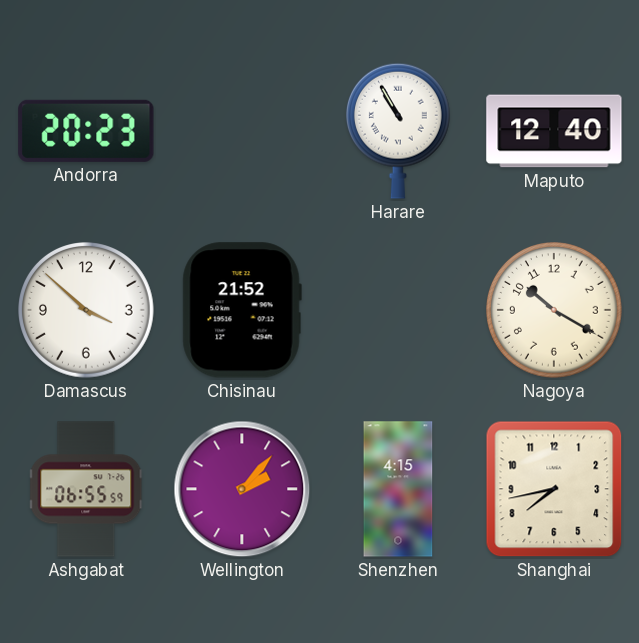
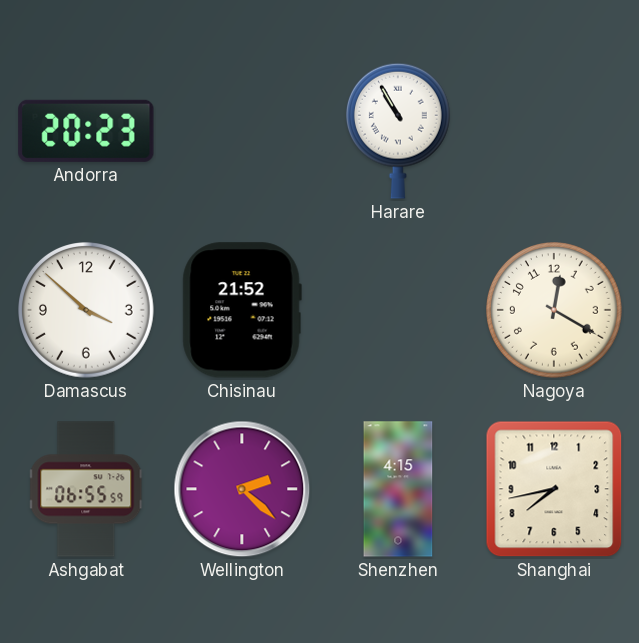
Maputo: 12:40 -> none (554, 131)
Nagoya: 10:20 -> 12:20 (555, 311)
Wellington: 2:07 -> 2:22 (242, 489)
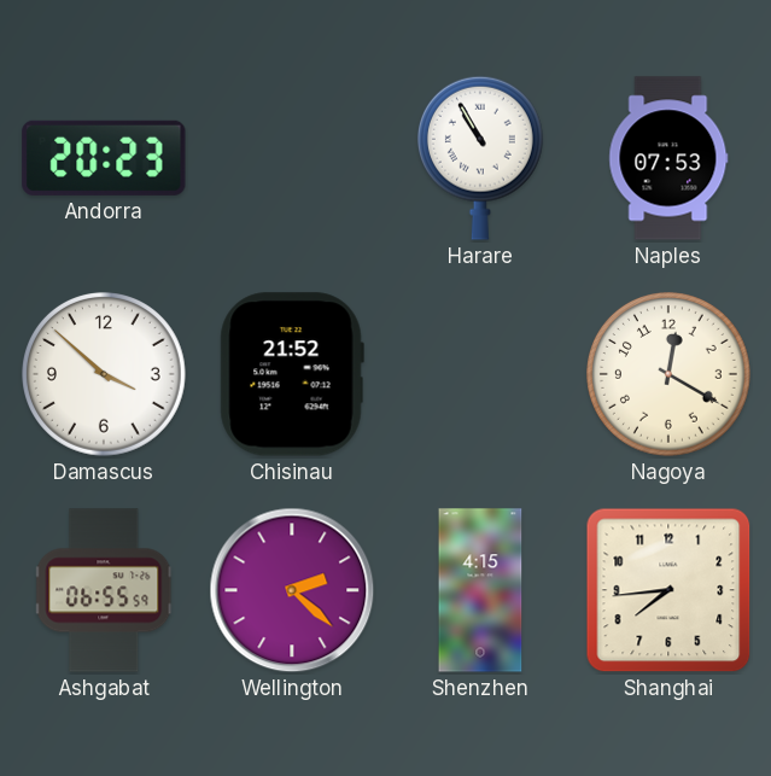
Naples: none -> 07:53 (668, 158)
Shanghai: 7:43 -> 7:44 (668, 590)
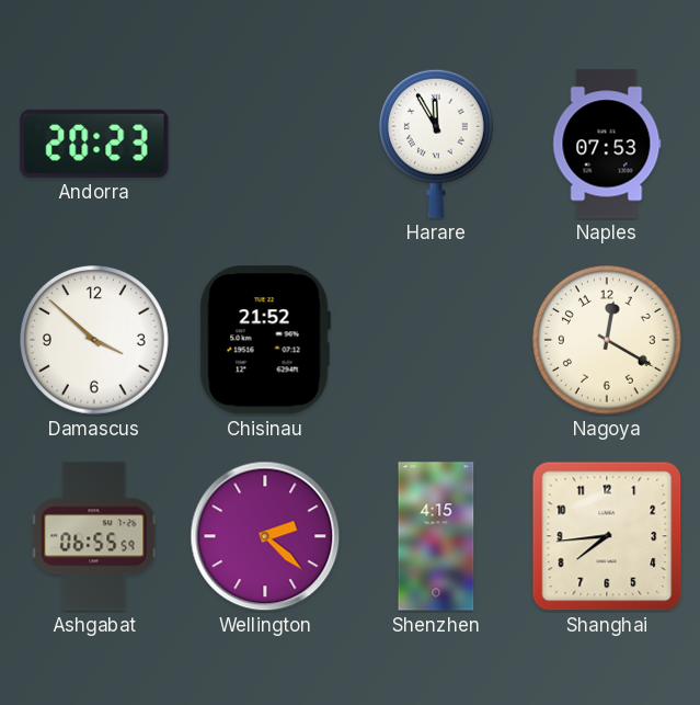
Harare: 10:55 -> 11:55 (436, 144)
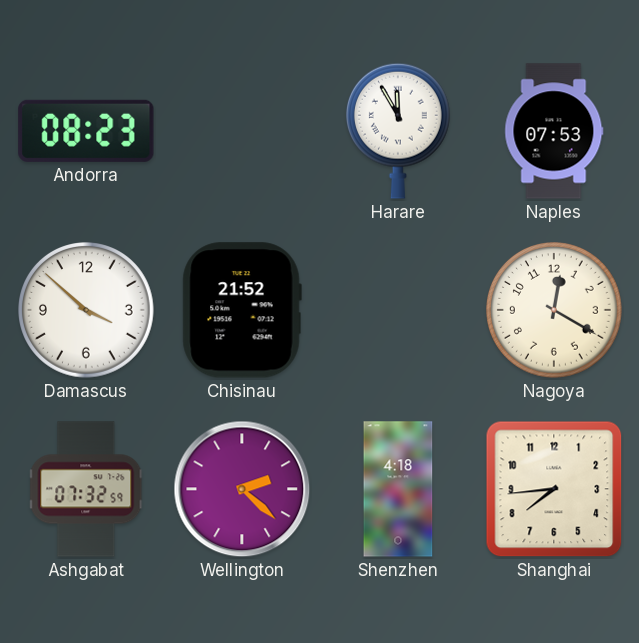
Andorra: 20:23 -> 08:23 (86, 131)
Ashgabat: 06:55 -> 07:32 (87, 489)
Shenzhen: 4:15 -> 4:18 (398, 489)
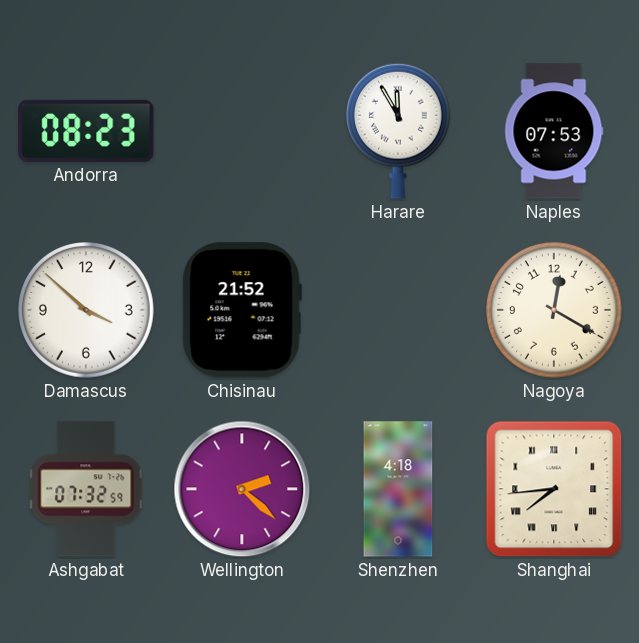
Shanghai numerals: Arabic -> Roman (554, 489)
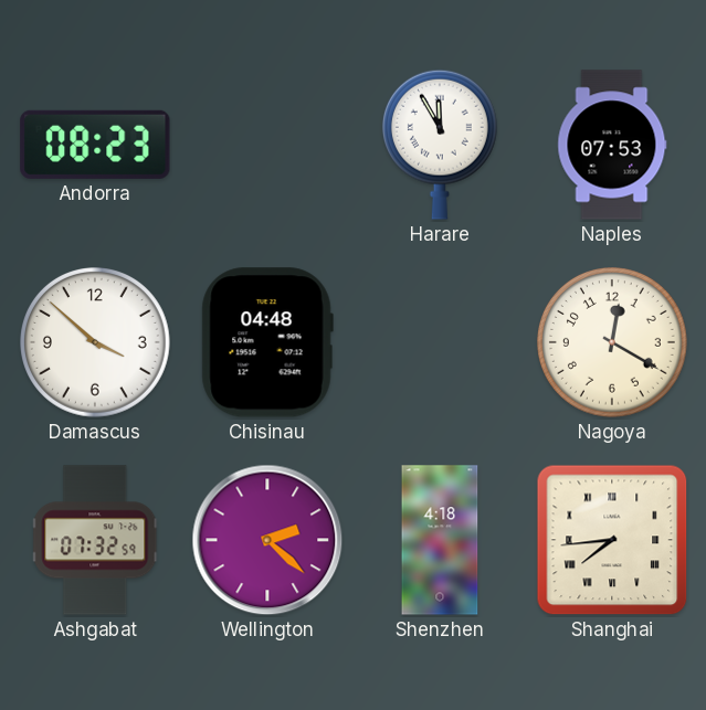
Chisinau: 21:52 -> 04:48 (267, 342)
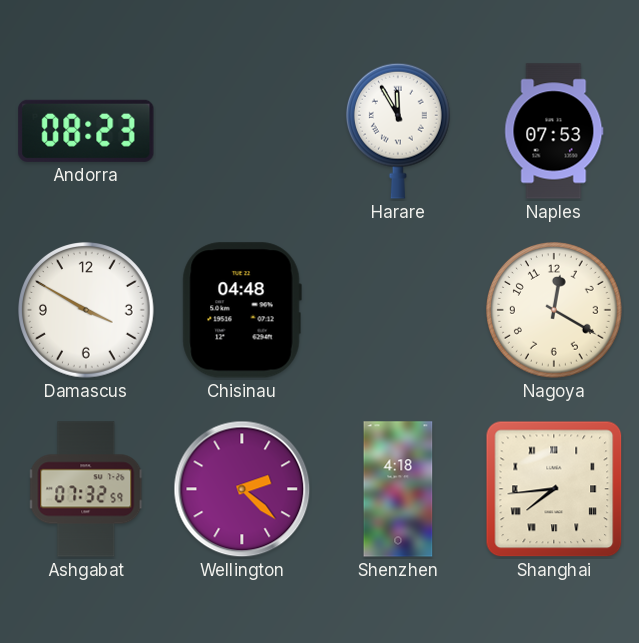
Damascus: 3:52 -> 3:50 (87, 311)
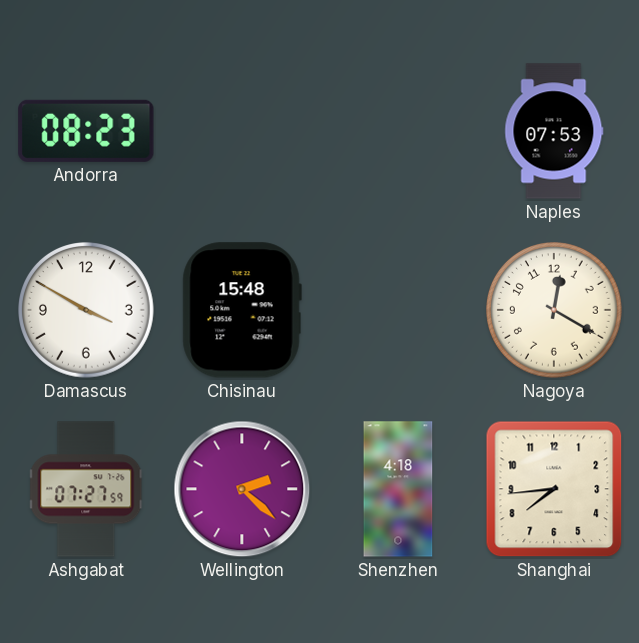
Harare: 11:55 -> none (398, 131)
Chisinau: 04:48 -> 15:48 (242, 310)
Ashgabat: 07:32 -> 07:27 (87, 489)
Shanghai numerals: Roman -> Arabic (554, 489)
